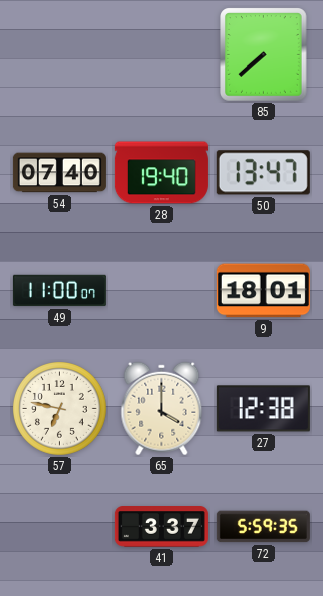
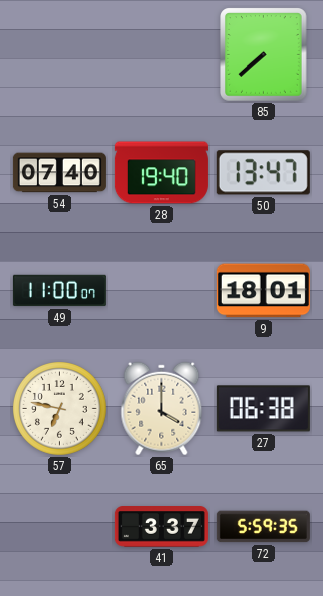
27: 12:38 -> 06:38 (263, 409)
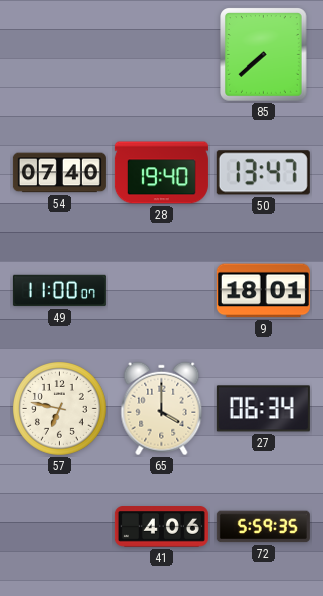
27: 06:38 -> 06:34 (263, 409)
41: 3:37 -> 4:06 (161, 527)
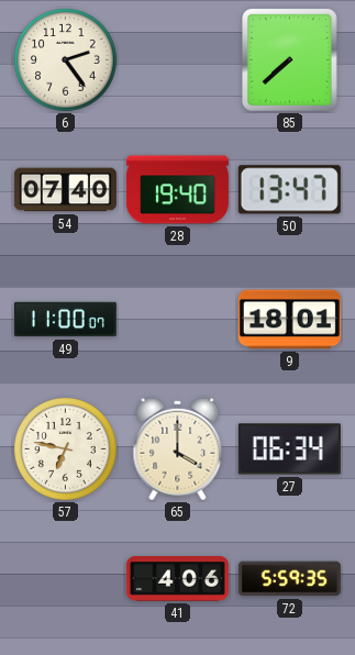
6: none -> 2:24 (66, 60)
